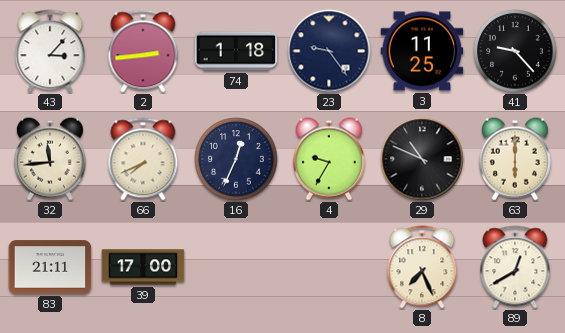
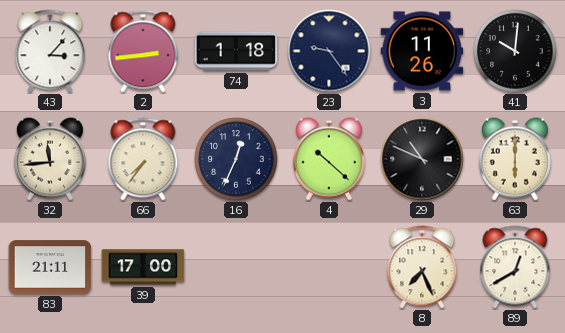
3: 11:25 -> 11:26 (422, 51)
41: 9:23 -> 10:01 (515, 51)
66: 7:41 -> 7:36 (143, 159)
4: 9:35 -> 10:22 (329, 159)
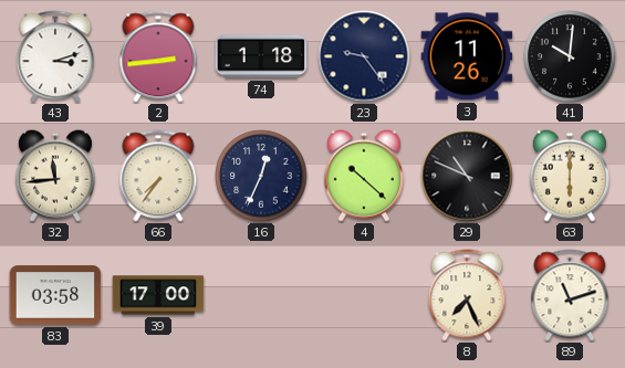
43: 3:07 -> 3:12 (55, 56)
83: 21:11 -> 03:58 (55, 295)
89: 12:40 -> 11:12 (570, 295)
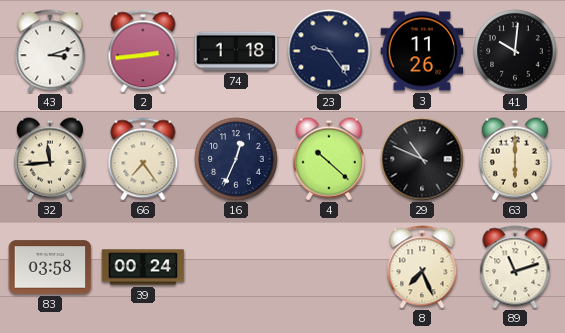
66: 7:36 -> 7:24 (143, 159)
39: 17:00 -> 00:24 (143, 267)
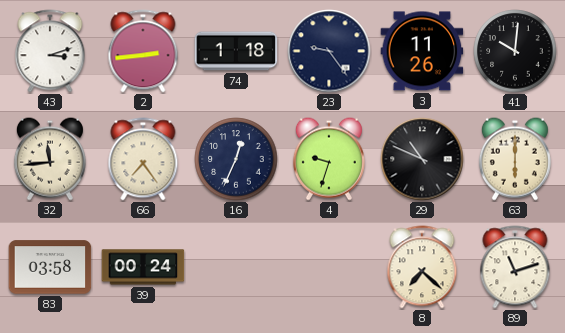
4: 10:22 -> 9:33 (329, 159)
8: 7:26 -> 7:22 (422, 267)
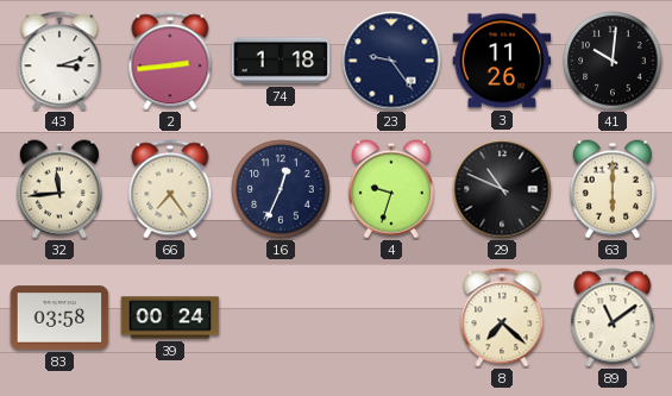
89: 11:12 -> 11:09 (613, 318)
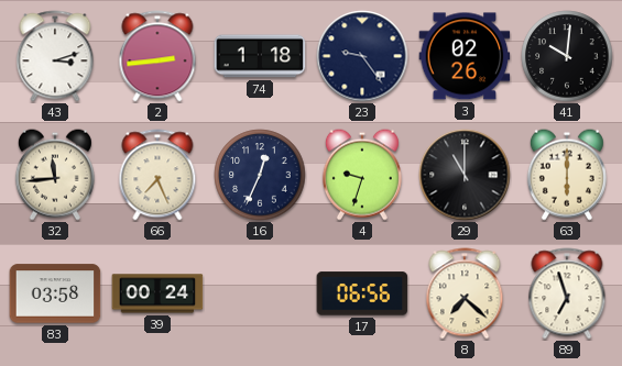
3: 11:26 -> 02:26 (465, 56)
66: 7:24 -> 7:26 (157, 175)
29: 10:49 -> 11:00 (465, 175)
17: none -> 06:56 (362, 293)
89: 11:09 -> 6:57 (567, 293)
